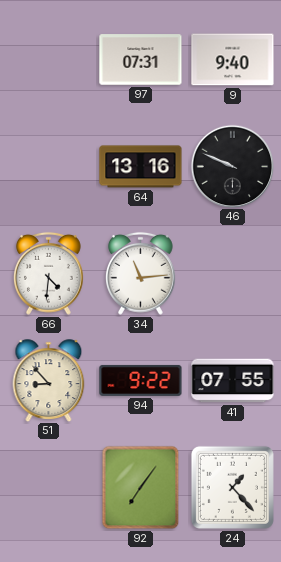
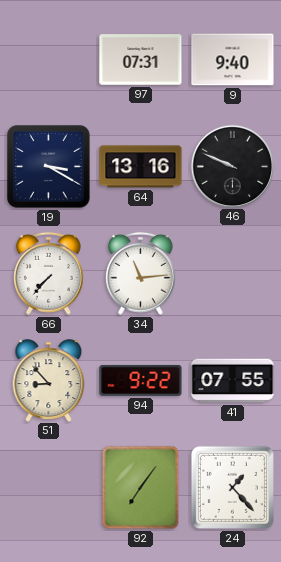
19: none -> 3:20 (49, 167)
66: 4:31 -> 7:37 (49, 273)
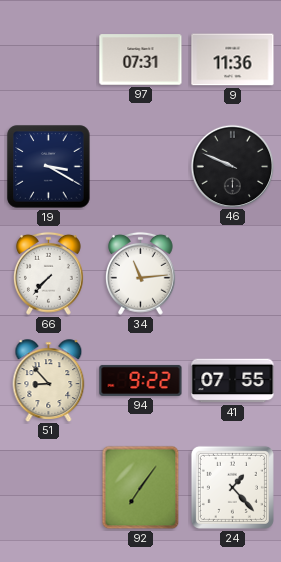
9: 9:40 -> 11:36 (233, 60)
64: 13:16 -> none (141, 167)
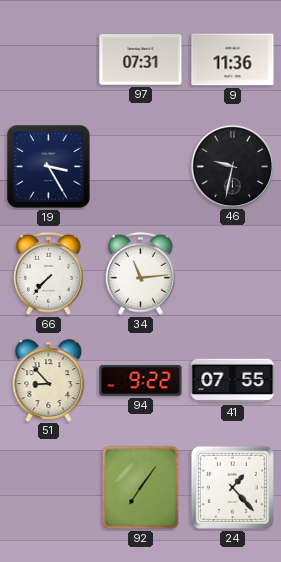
19: 3:20 -> 3:25 (49, 167)
46: 9:49 -> 9:32 (232, 166)
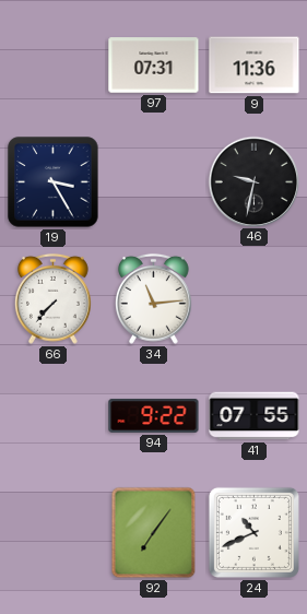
51: 8:53 -> none (49, 380)
24: 1:23 -> 10:41 (253, 532)
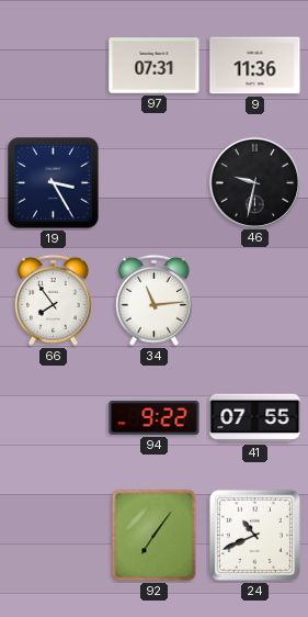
66: 7:37 -> 7:54 (54, 300)
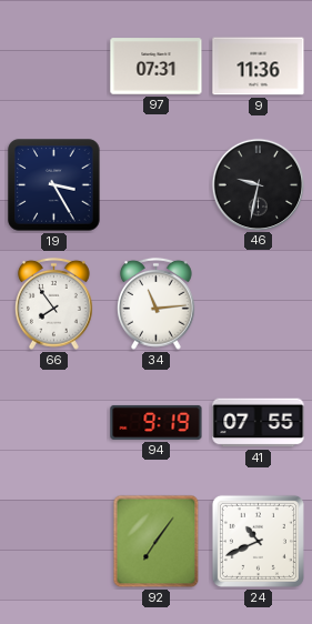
94: 9:22 -> 9:19 (157, 422)
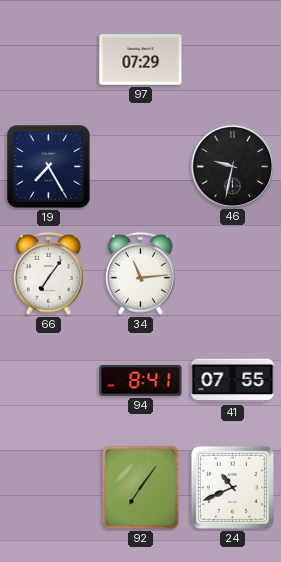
97: 07:31 -> 07:29 (141, 60)
9: 11:36 -> none (259, 67)
19: 3:25 -> 7:25 (49, 167)
66: 7:54 -> 7:06 (49, 273)
94: 9:19 -> 8:41 (141, 380)
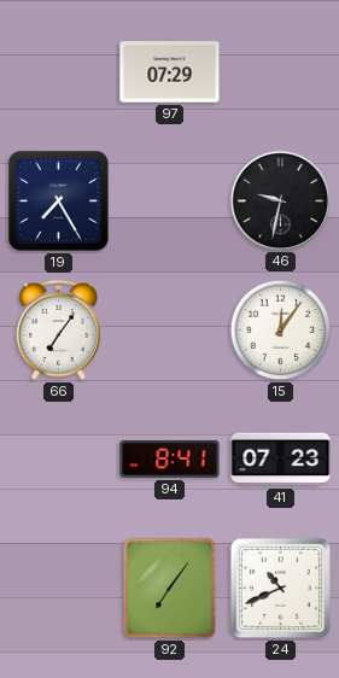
34: 11:14 -> none (141, 273)
15: none -> 12:06 (281, 331)
41: 07:55 -> 07:23 (281, 460)
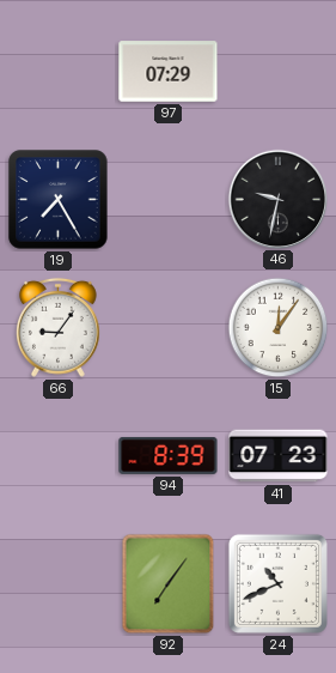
66: 7:06 -> 9:06 (59, 327)
94: 8:41 -> 8:39 (169, 455)
